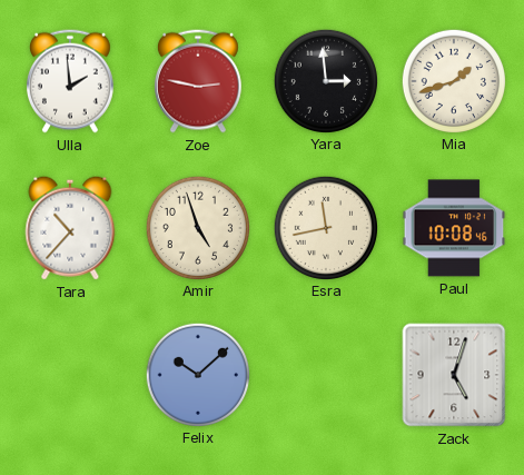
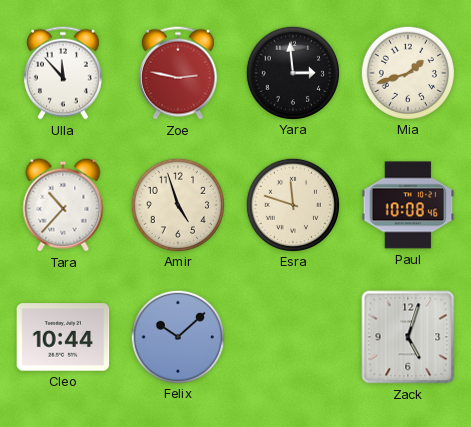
Ulla: 1:59 -> 11:53 (63, 73)
Esra: 11:43 -> 11:48 (292, 204)
Cleo: none -> 10:44 (63, 337)
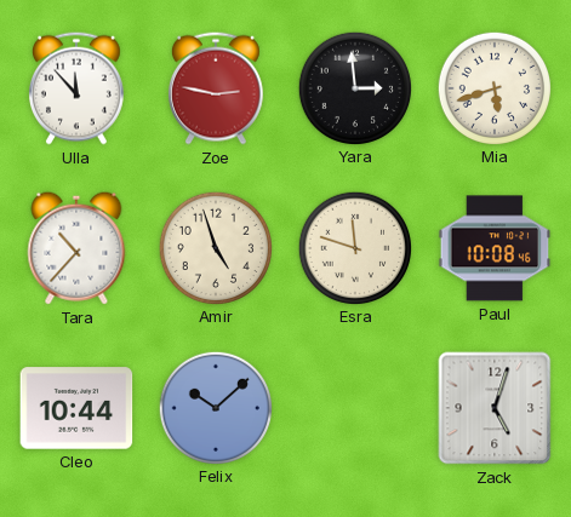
Mia: 1:42 -> 5:42 (493, 87)
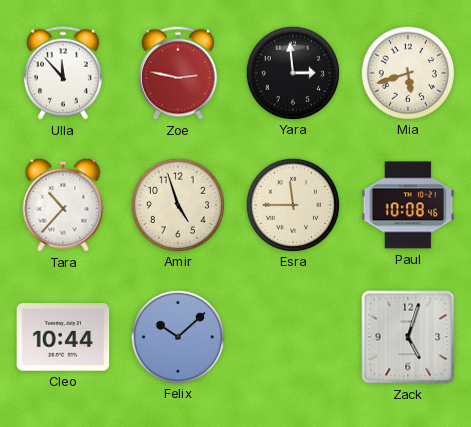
Esra: 11:48 -> 11:45 (292, 204)
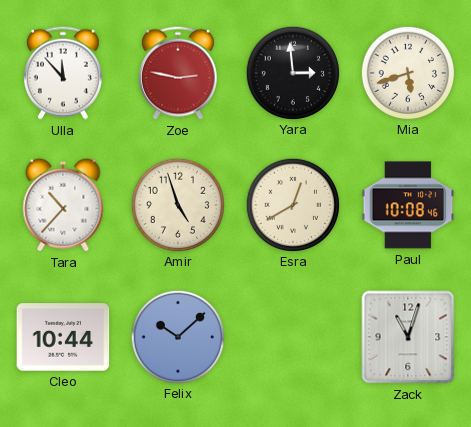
Esra: 11:45 -> 12:40 (292, 204)
Zack: 5:03 -> 11:03 (408, 337)
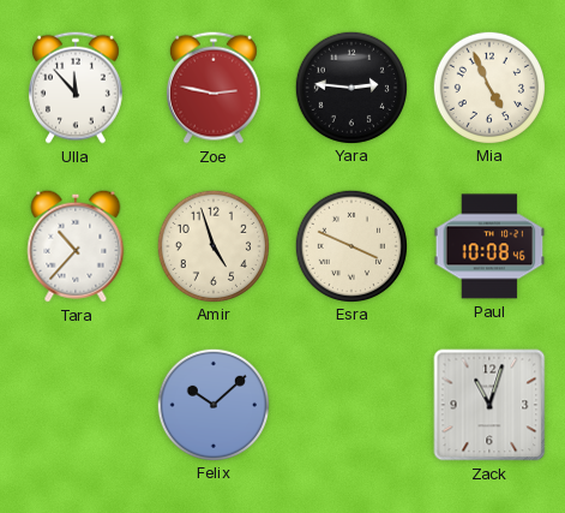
Yara: 2:59 -> 2:46 (350, 87)
Mia: 5:42 -> 4:56 (488, 87)
Esra: 12:40 -> 3:49 (350, 245)
Cleo: 10:44 -> none (63, 337)
